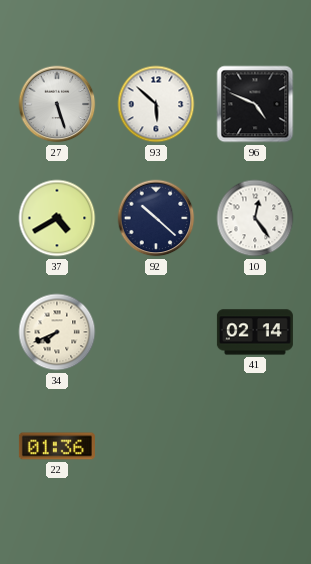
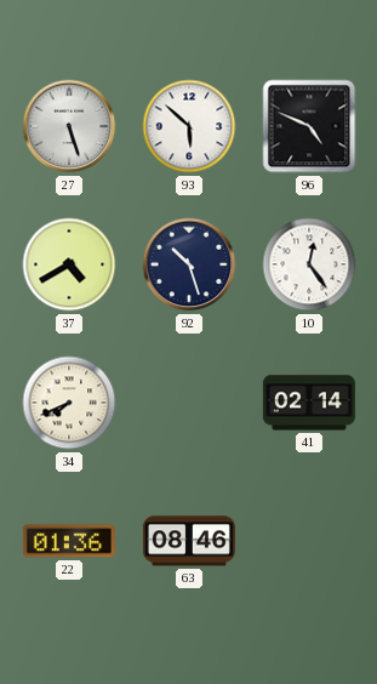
92: 10:22 -> 10:27 (189, 264)
63: none -> 08:46 (189, 541)
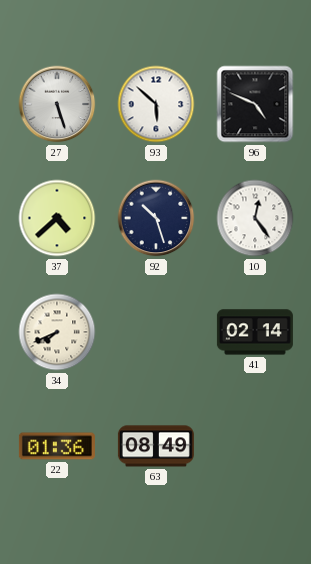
37: 4:40 -> 4:38 (57, 218)
63: 08:46 -> 08:49 (156, 446)
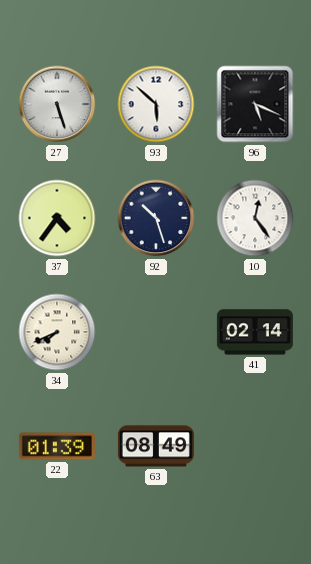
96: 4:49 -> 5:19 (255, 104)
37: 4:38 -> 4:36 (57, 218)
22: 01:36 -> 01:39 (57, 446)
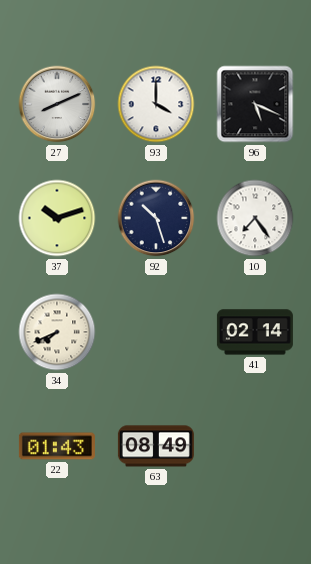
27: 5:27 -> 8:11 (57, 104)
93: 5:52 -> 4:00 (156, 104)
37: 4:36 -> 10:12 (57, 218)
10: 12:24 -> 7:24 (255, 218)
22: 01:39 -> 01:43 (57, 446)
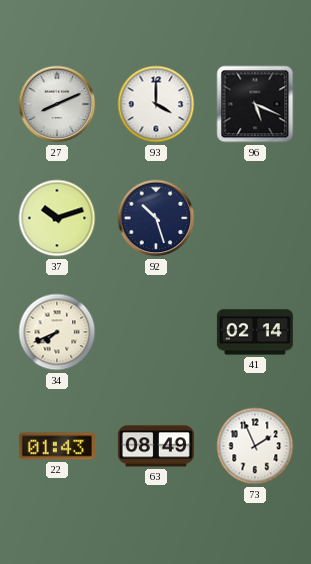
10: 7:24 -> none (255, 218)
73: none -> 1:56 (255, 446)
